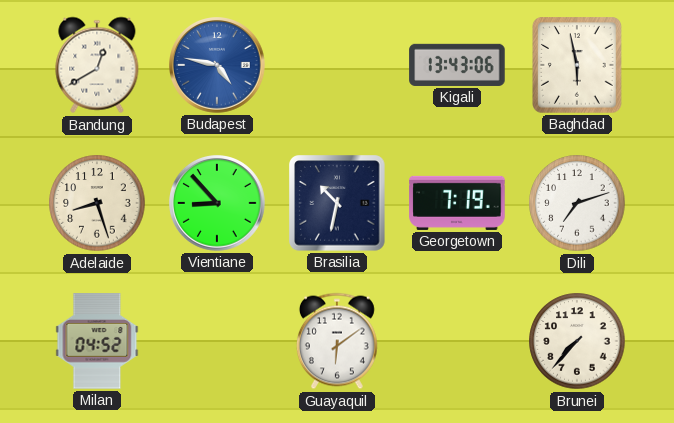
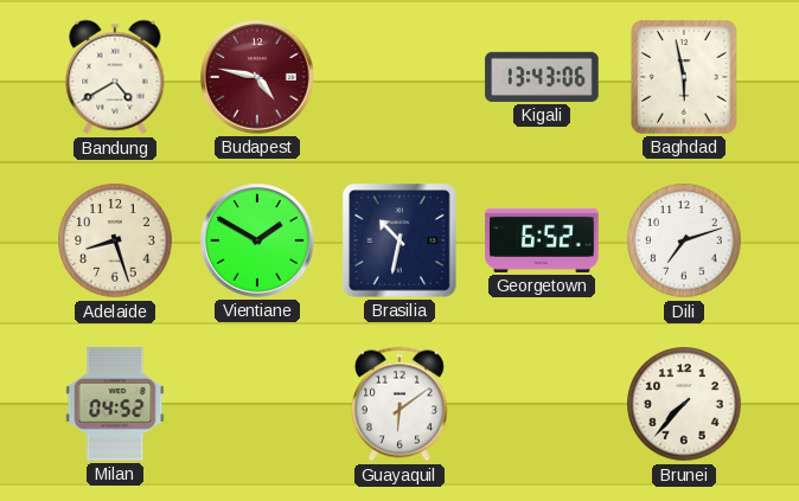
Bandung: 12:40 -> 4:40 (115, 77)
Budapest dial: blue -> burgundy (257, 77)
Vientiane: 8:53 -> 1:50 (257, 240)
Georgetown: 7:19 -> 6:52 (542, 240)
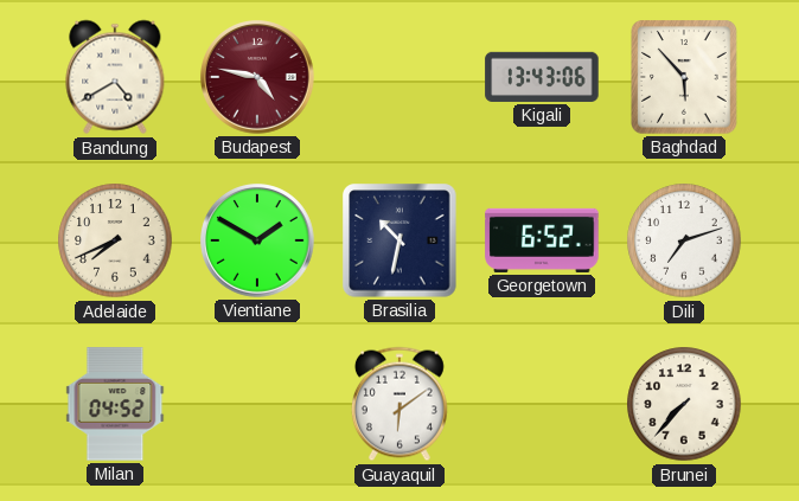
Baghdad: 5:58 -> 5:53 (685, 78)
Adelaide: 8:27 -> 7:41 (115, 240)
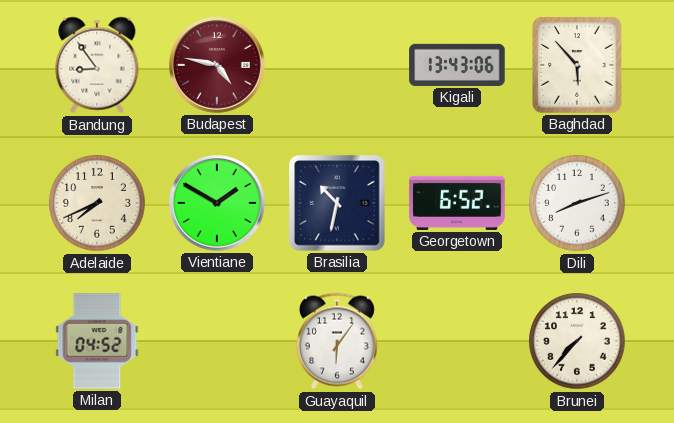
Bandung: 4:40 -> 8:54 (97, 65)
Dili: 7:12 -> 8:12 (577, 203)
Guayaquil: 6:09 -> 6:06 (337, 341)
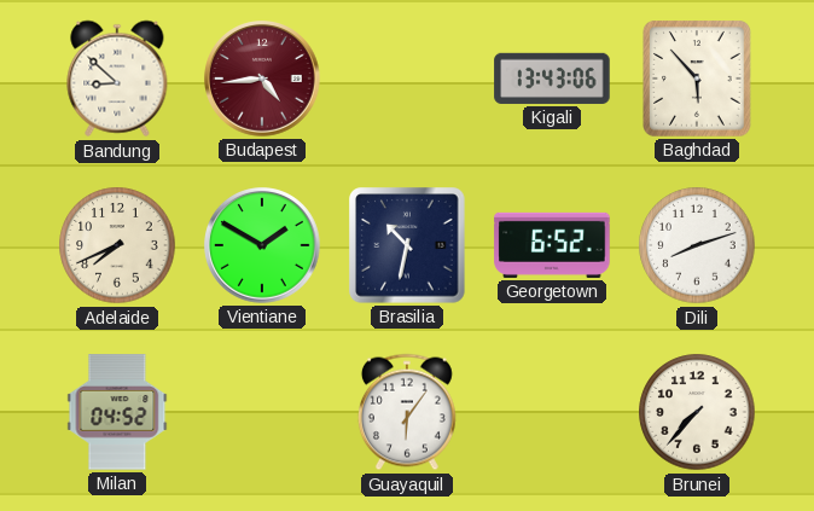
Bandung: 8:54 -> 8:52 (117, 79)
Budapest: 4:47 -> 4:44 (262, 79)
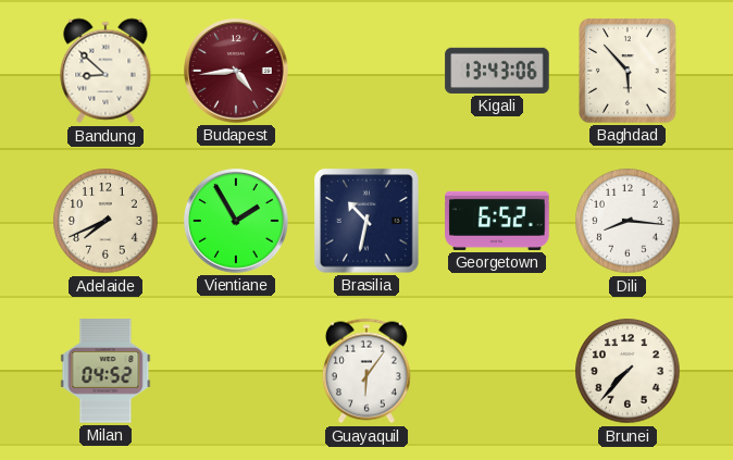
Vientiane: 1:50 -> 1:55 (236, 221)
Dili: 8:12 -> 8:16 (628, 221)
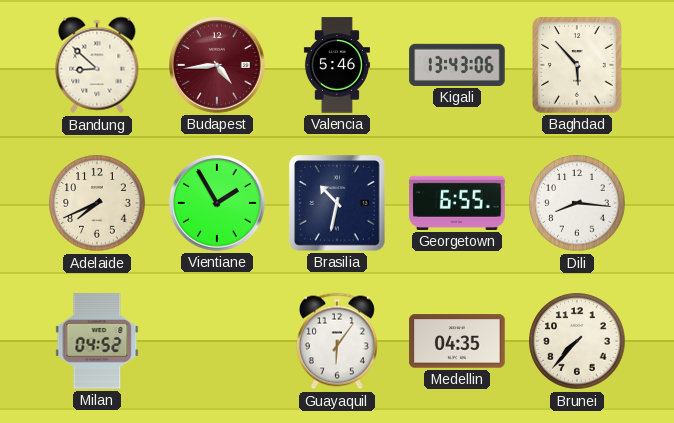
Valencia: none -> 5:46 (337, 65)
Georgetown: 6:52 -> 6:55 (457, 203)
Medellin: none -> 04:35 (457, 341)
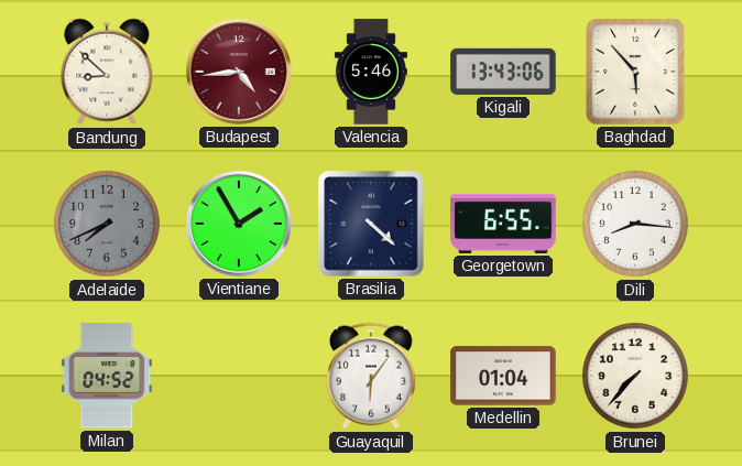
Adelaide dial: cream -> grey (107, 224)
Brasilia: 10:32 -> 4:22 (371, 224)
Medellin: 04:35 -> 01:04 (503, 376)
